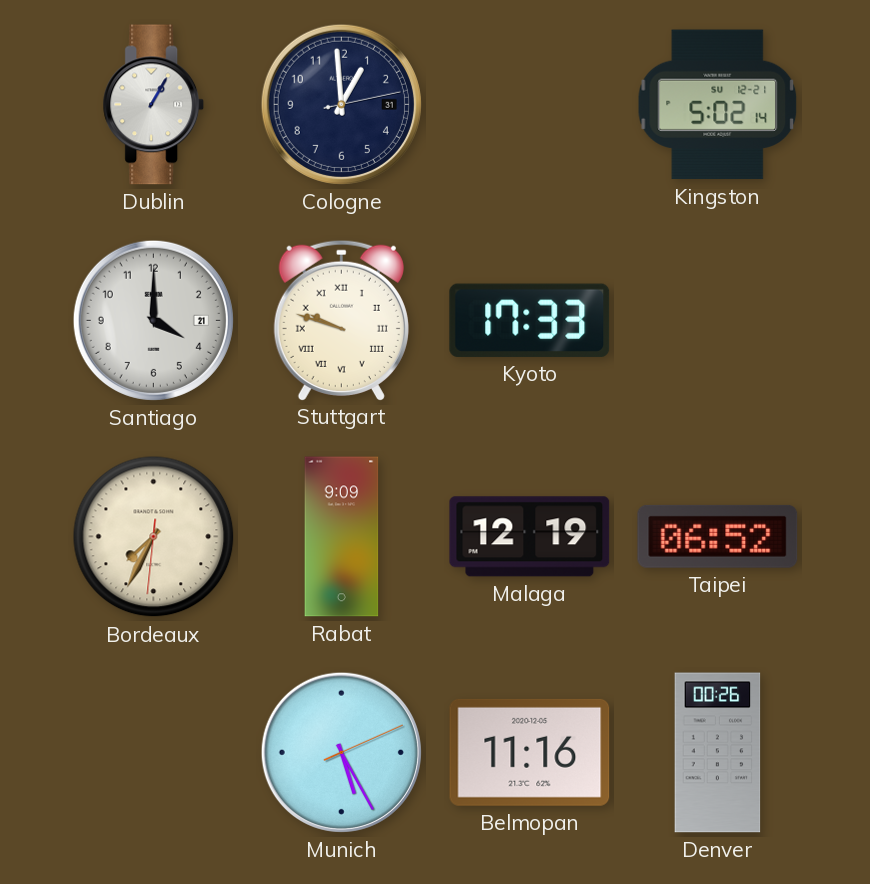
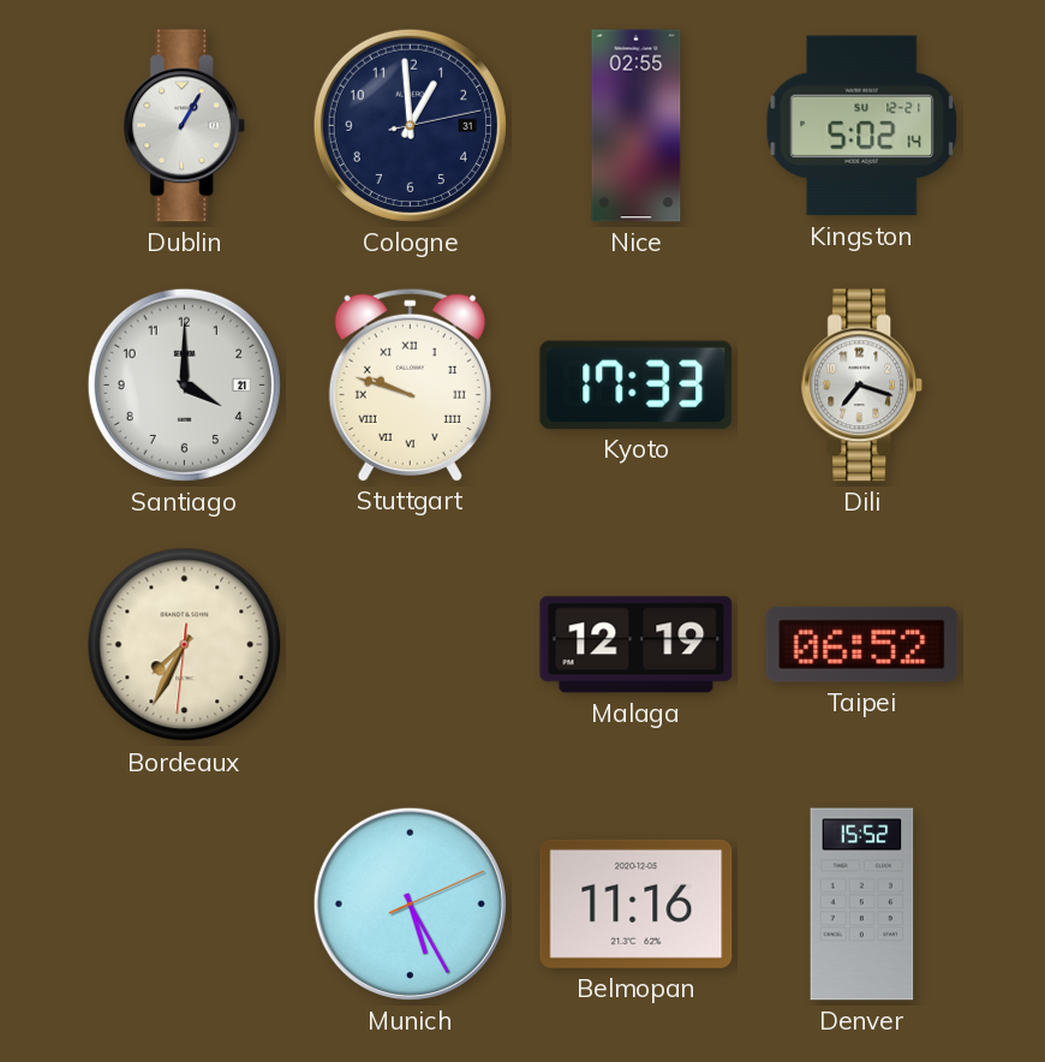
Nice: none -> 02:55 (637, 126)
Dili: none -> 7:18 (862, 386)
Rabat: 9:09 -> none (342, 537)
Denver: 00:26 -> 15:52 (862, 905)
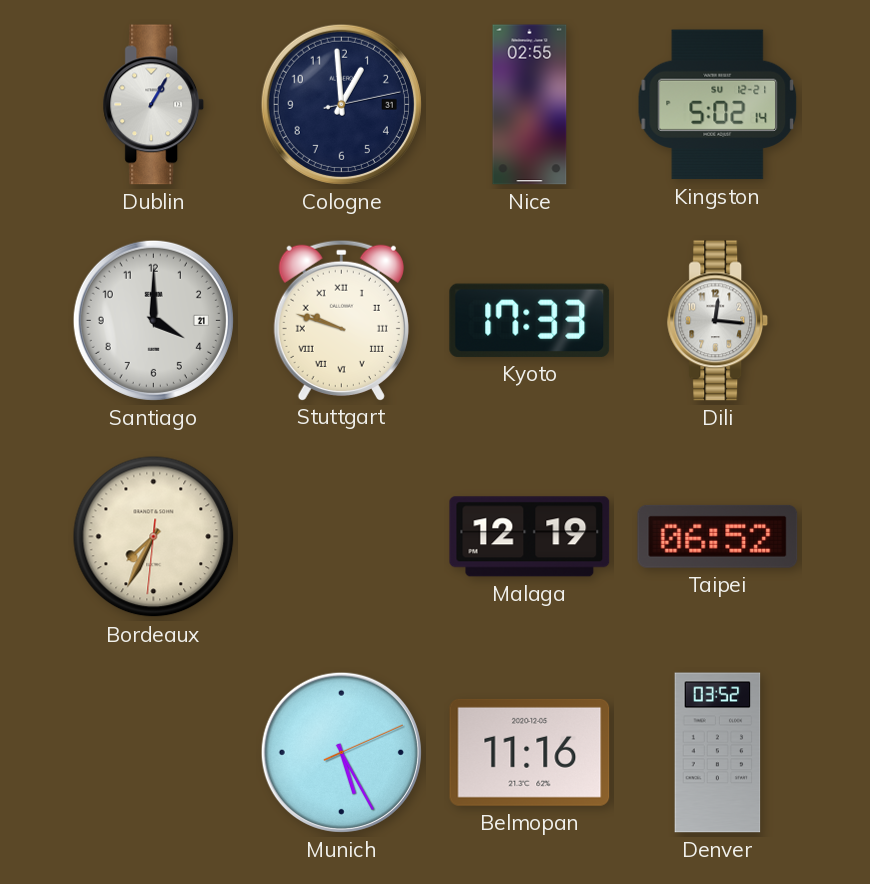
Dili: 7:18 -> 12:16 (718, 321)
Denver: 15:52 -> 03:52 (718, 753)
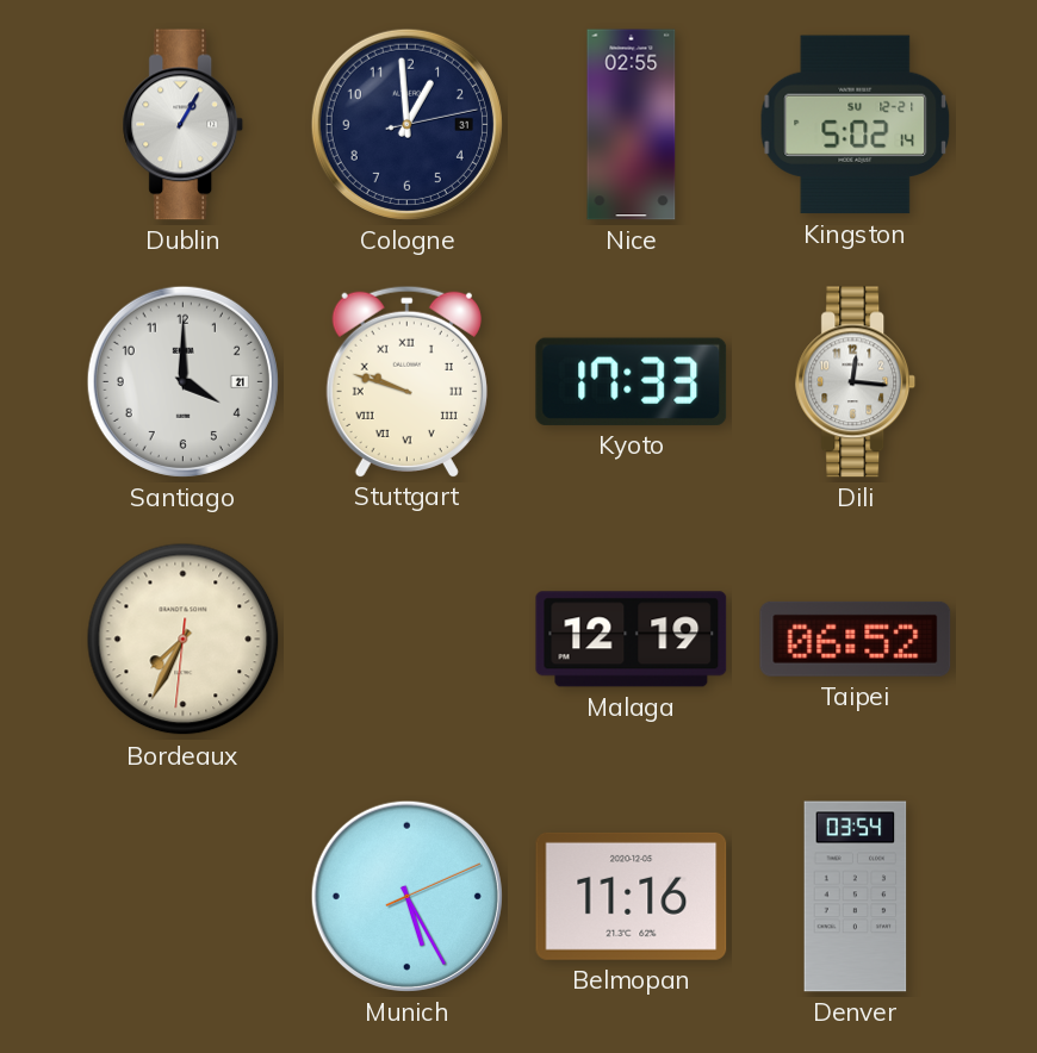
Denver: 03:52 -> 03:54 (856, 897)
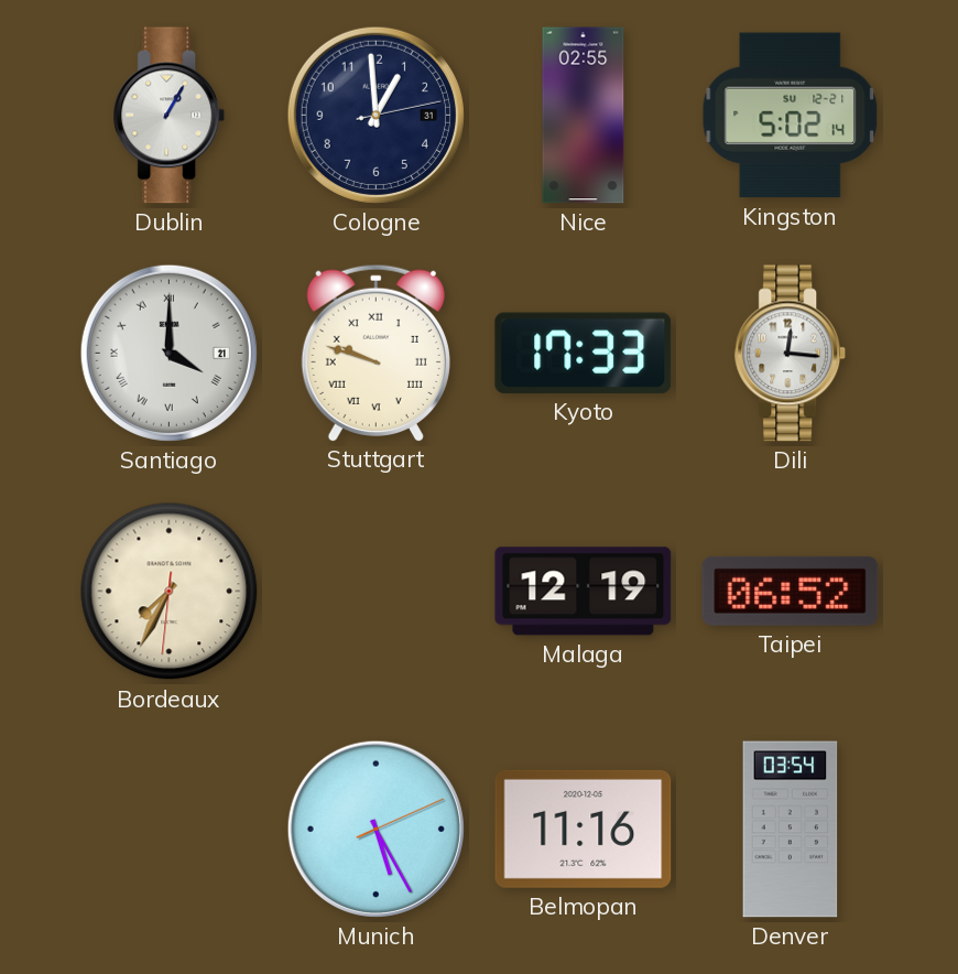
Santiago numerals: Arabic -> Roman (168, 353)
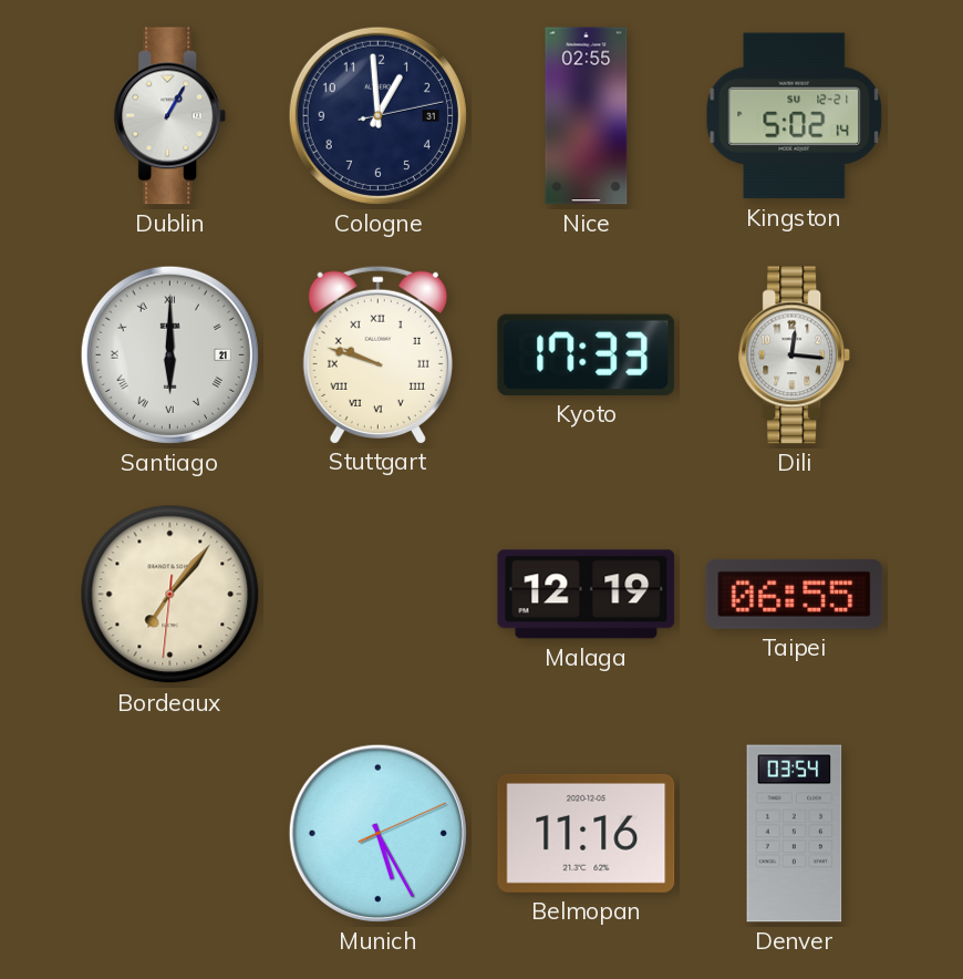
Santiago: 4:00 -> 6:00 (169, 354)
Bordeaux: 7:34 -> 7:06 (170, 595)
Taipei: 06:52 -> 06:55 (795, 594)
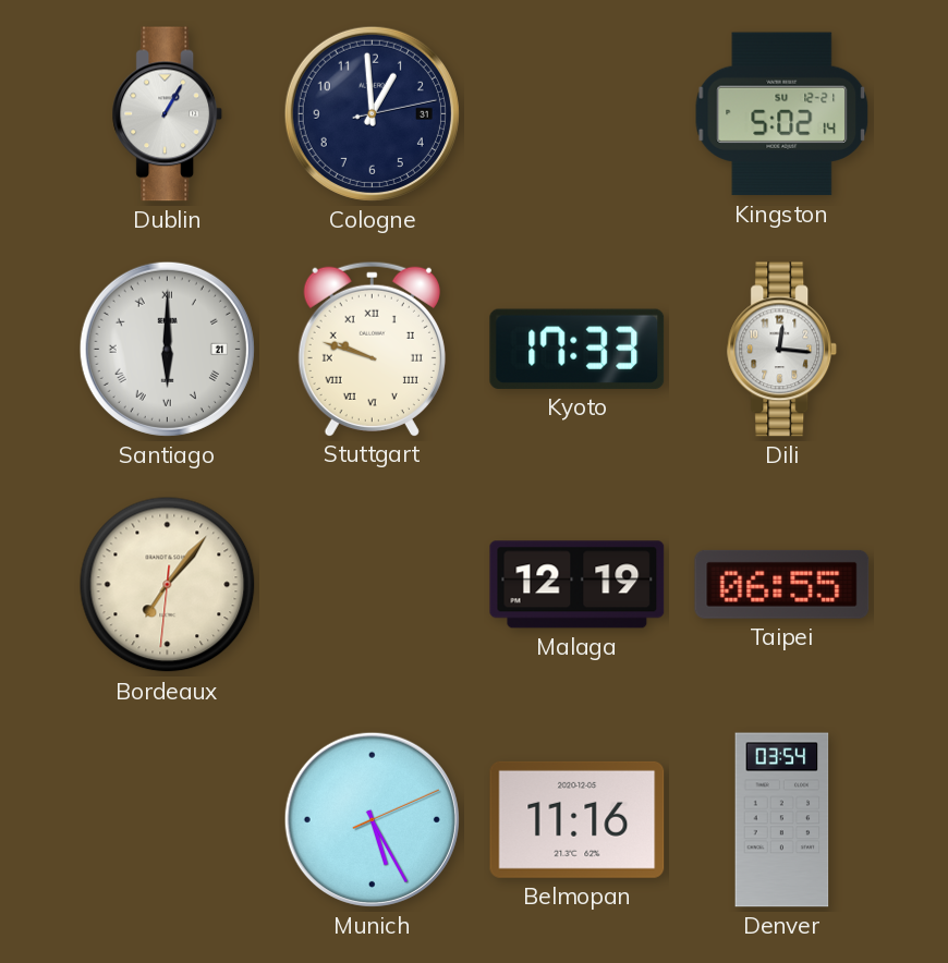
Nice: 02:55 -> none (587, 116)
